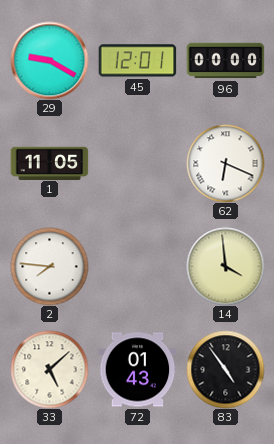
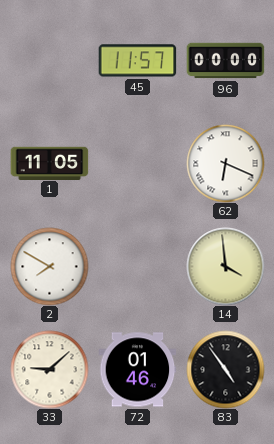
29: 9:20 -> none (49, 60)
45: 12:01 -> 11:57 (137, 61)
2: 7:46 -> 7:50 (49, 266)
33: 5:08 -> 9:08 (49, 369)
72: 01:43 -> 01:46 (137, 370)
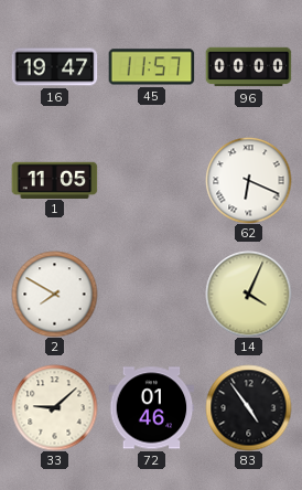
16: none -> 19:47 (54, 67)
14: 3:59 -> 4:04 (248, 294)
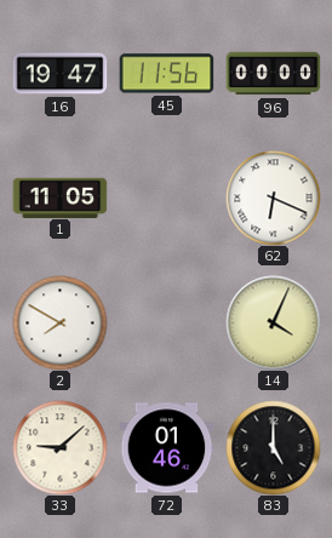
45: 11:57 -> 11:56 (166, 74)
83: 4:54 -> 5:00 (273, 447)
